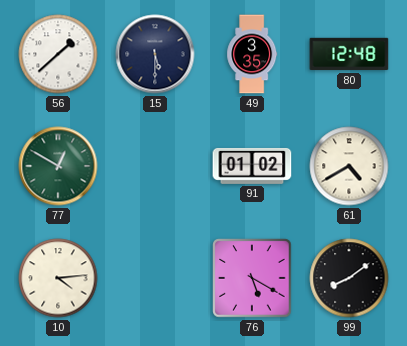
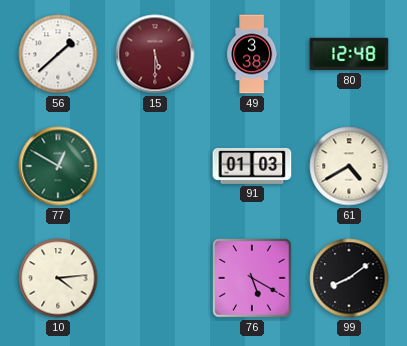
15 dial: navy -> burgundy (155, 54)
49: 3:35 -> 3:38 (252, 54)
91: 01:02 -> 01:03 (252, 166)
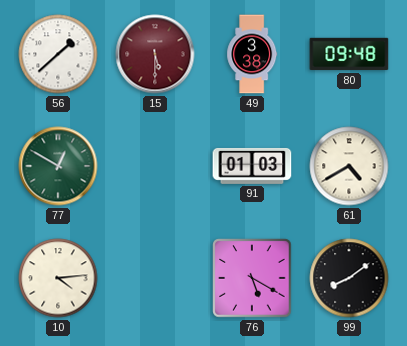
80: 12:48 -> 09:48 (349, 54)
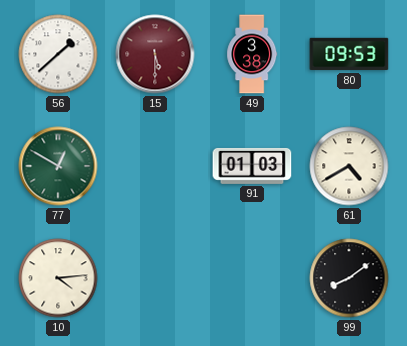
80: 09:48 -> 09:53 (349, 54)
76: 5:20 -> none (252, 278)
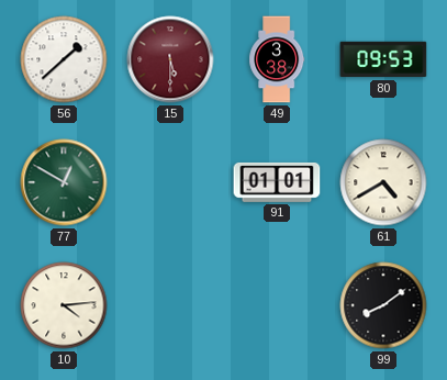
91: 01:03 -> 01:01 (277, 182)
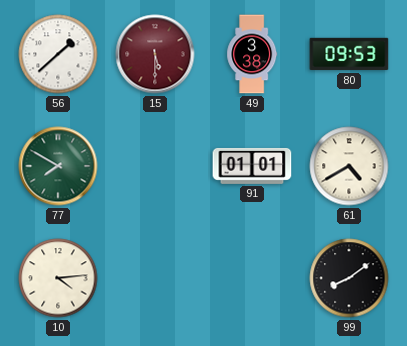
77: 12:50 -> 7:50 (58, 166)
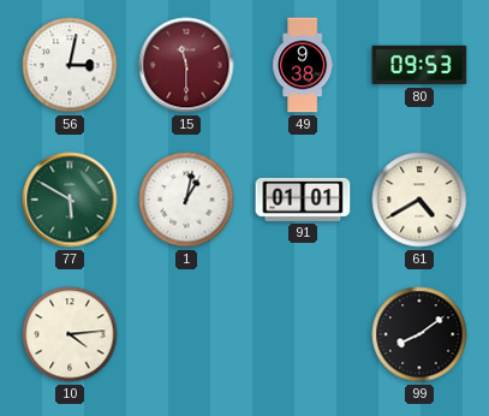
56: 1:38 -> 3:02 (70, 65)
15: 5:30 -> 11:30 (186, 65)
49: 3:38 -> 9:38 (303, 65)
77: 7:50 -> 5:50 (70, 200)
1: none -> 1:02 (186, 200)
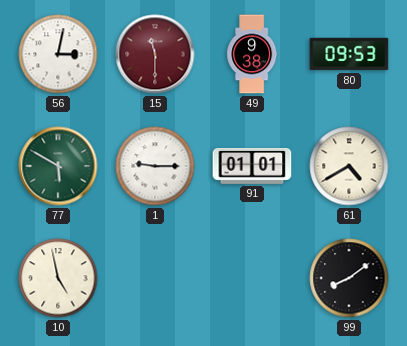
1: 1:02 -> 9:15 (155, 166)
10: 4:14 -> 4:58 (58, 278)
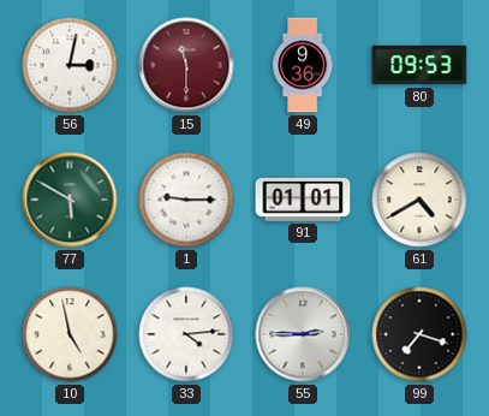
49: 9:38 -> 9:36 (303, 65)
33: none -> 4:14 (186, 334)
55: none -> 2:45 (303, 334)
99: 8:09 -> 7:18 (419, 334)
